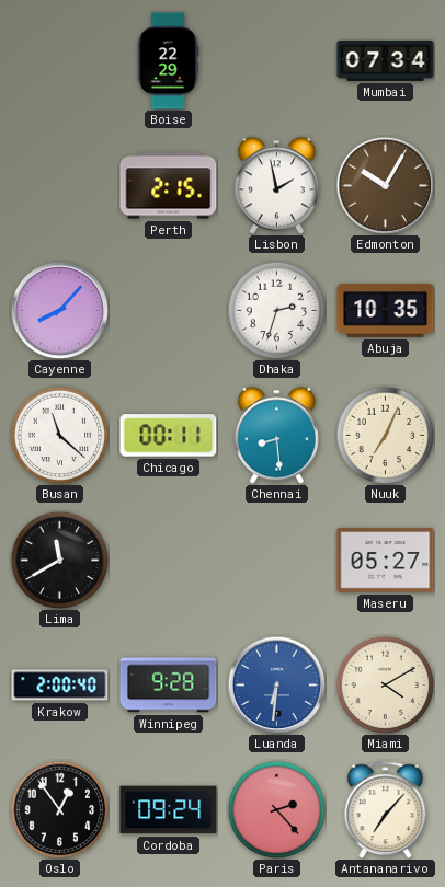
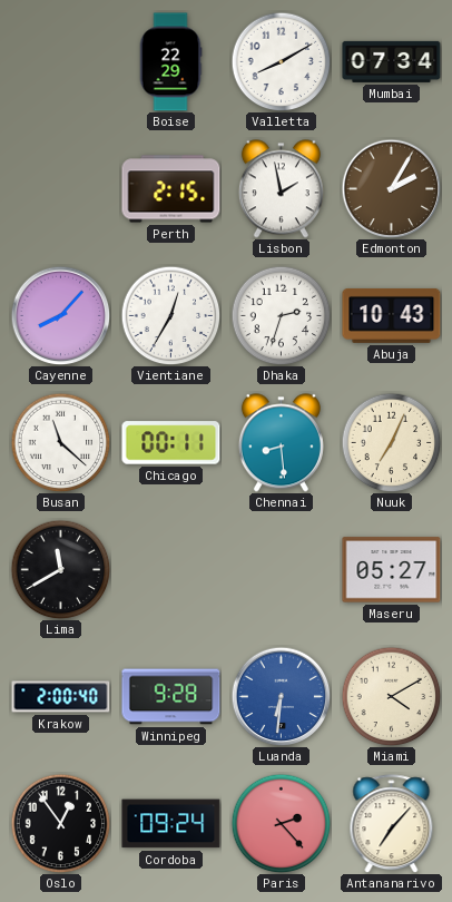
Valletta: none -> 8:10 (281, 61)
Edmonton: 10:05 -> 2:05 (391, 188)
Vientiane: none -> 12:35 (170, 315)
Abuja: 10:35 -> 10:43 (392, 315)
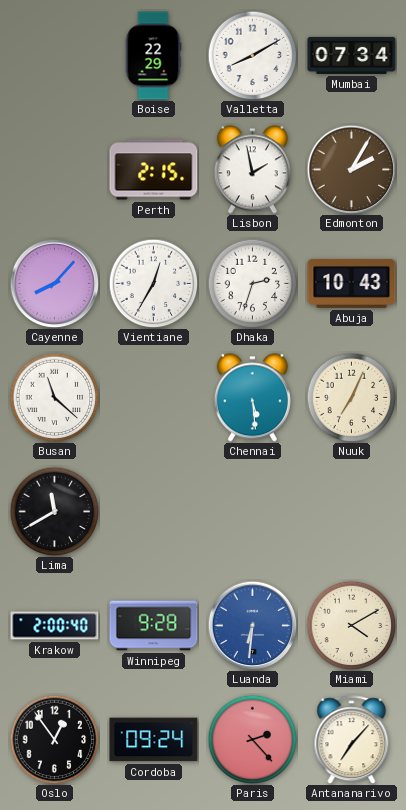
Chicago: 00:11 -> none (171, 443)
Chennai: 8:29 -> 5:29 (252, 398)
Maseru: 05:27 -> none (392, 570)
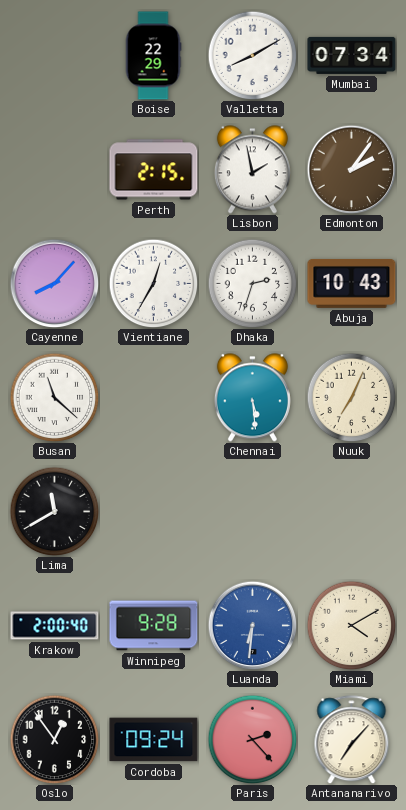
Edmonton: 2:05 -> 2:06 (351, 169)
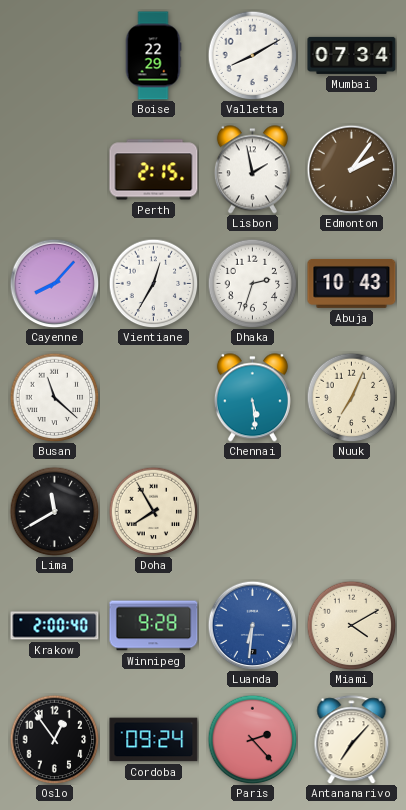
Doha: none -> 7:55 (153, 511)
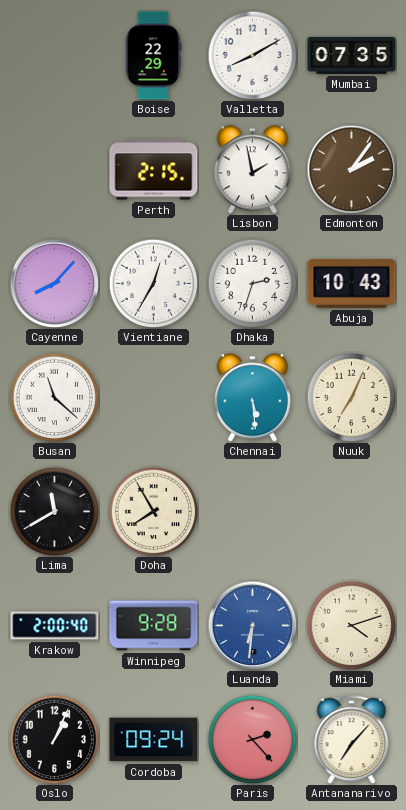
Mumbai: 07:34 -> 07:35 (352, 55)
Miami: 4:10 -> 4:12 (351, 625)
Oslo: 12:54 -> 1:04 (54, 739)
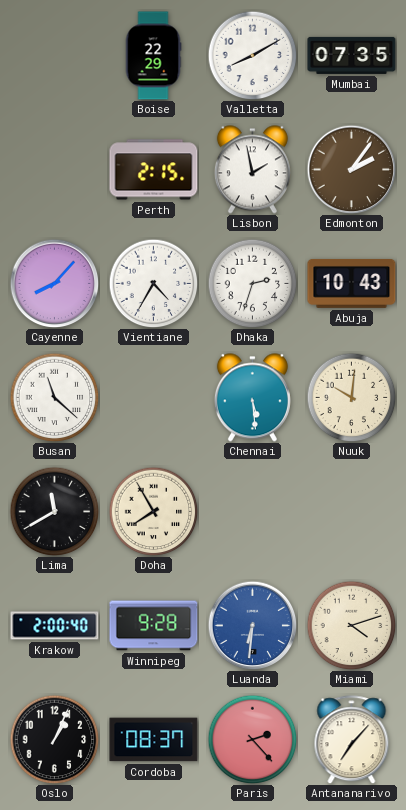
Vientiane: 12:35 -> 4:35 (153, 283)
Nuuk: 7:04 -> 10:01 (351, 397)
Cordoba: 09:24 -> 08:37 (154, 740)
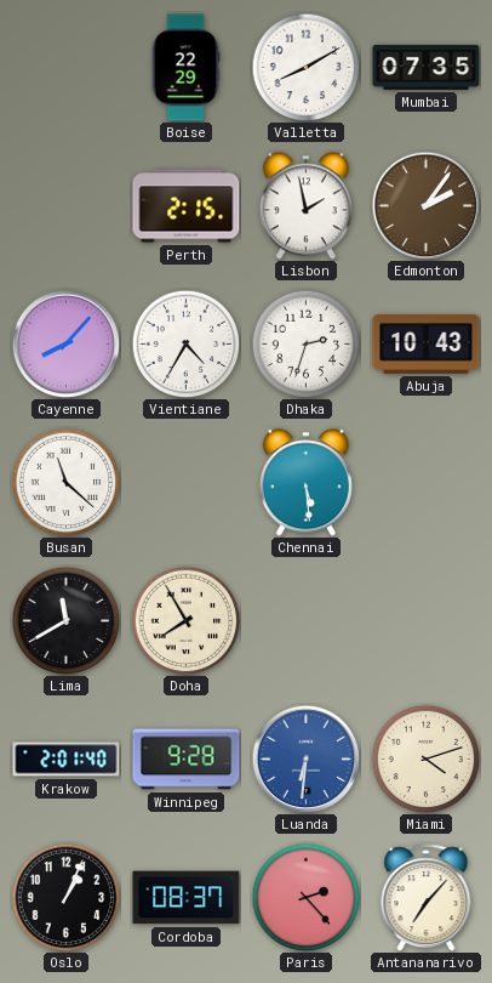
Nuuk: 10:01 -> none (351, 397)
Krakow: 2:00 -> 2:01 (67, 760)
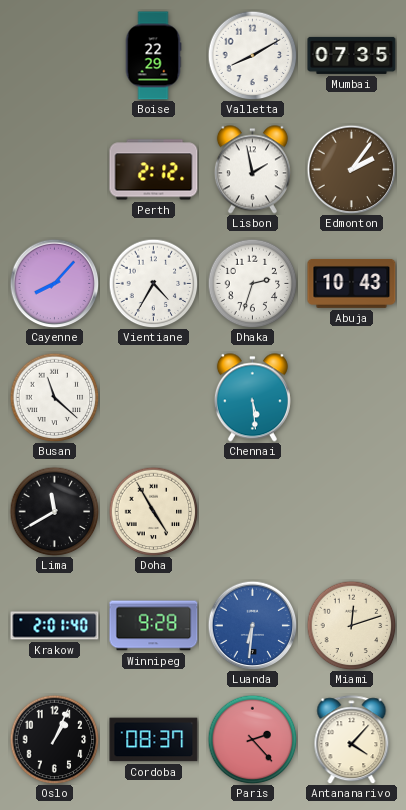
Perth: 2:15 -> 2:12 (154, 170)
Doha: 7:55 -> 4:55 (153, 511)
Miami: 4:12 -> 12:12 (351, 625)
Antananarivo: 7:07 -> 4:07 (352, 740)
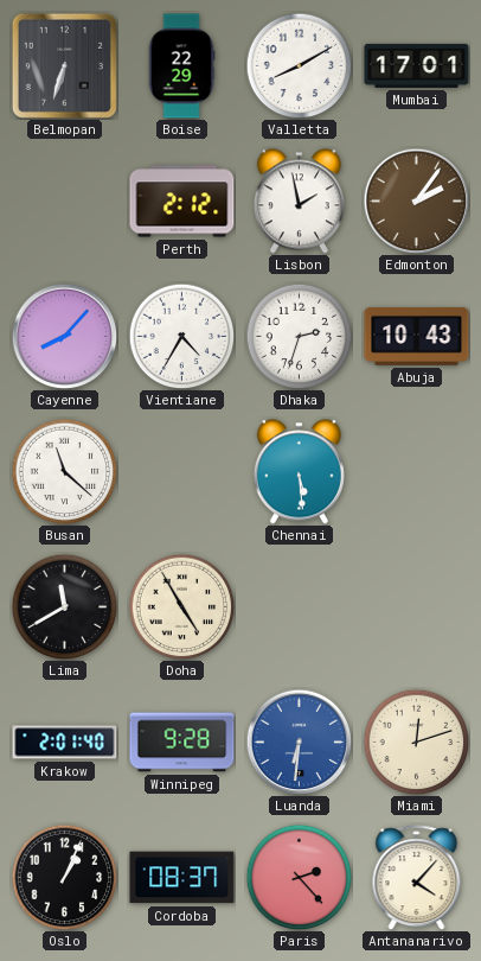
Belmopan: none -> 6:33 (64, 65)
Mumbai: 07:35 -> 17:01 (417, 65)
